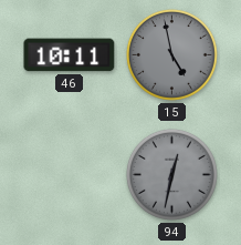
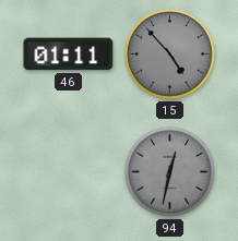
46: 10:11 -> 01:11 (69, 55)
15: 4:58 -> 4:53 (169, 53)
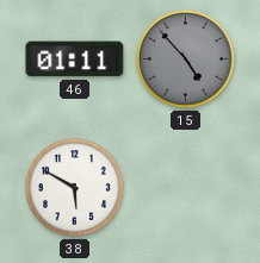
38: none -> 5:50 (74, 187)
94: 12:32 -> none (169, 171)
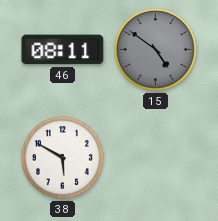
46: 01:11 -> 08:11 (63, 50)
15: 4:53 -> 4:51 (155, 49)
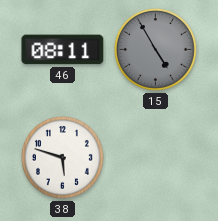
15: 4:51 -> 4:55 (155, 49)
38: 5:50 -> 5:48 (62, 157)
